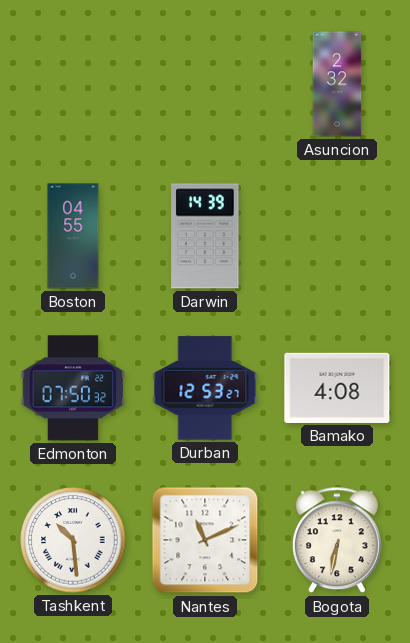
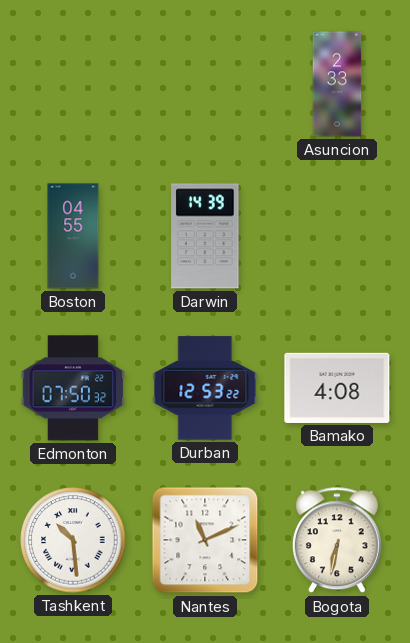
Asuncion: 2:32 -> 2:33 (337, 84)
Durban: 12:53:27 -> 12:53:22 (205, 388)
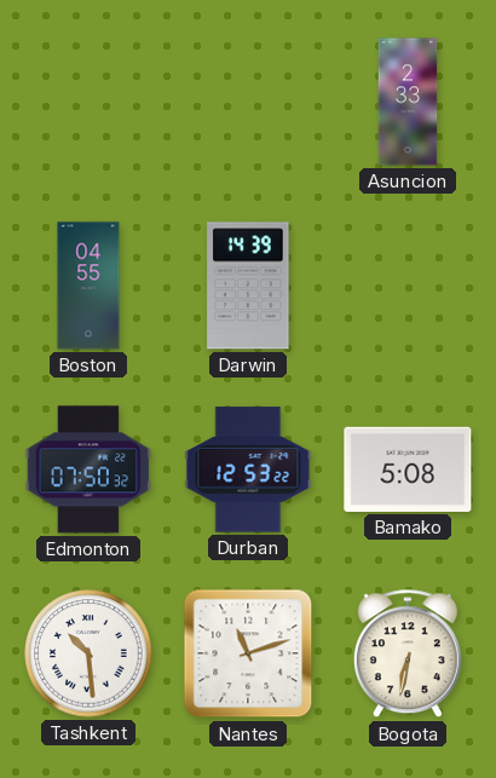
Bamako: 4:08 -> 5:08 (408, 469)
Nantes: 11:11 -> 11:12 (248, 653)
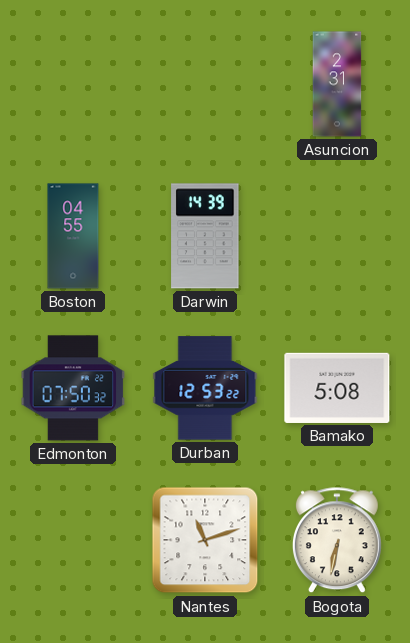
Asuncion: 2:33 -> 2:31 (337, 84)
Tashkent: 10:29 -> none (88, 653)
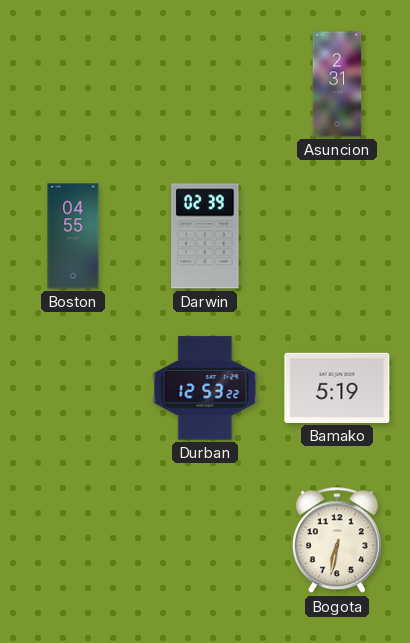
Darwin: 14:39 -> 02:39 (205, 236)
Edmonton: 07:50 -> none (73, 388)
Bamako: 5:08 -> 5:19 (337, 388)
Nantes: 11:12 -> none (205, 540)
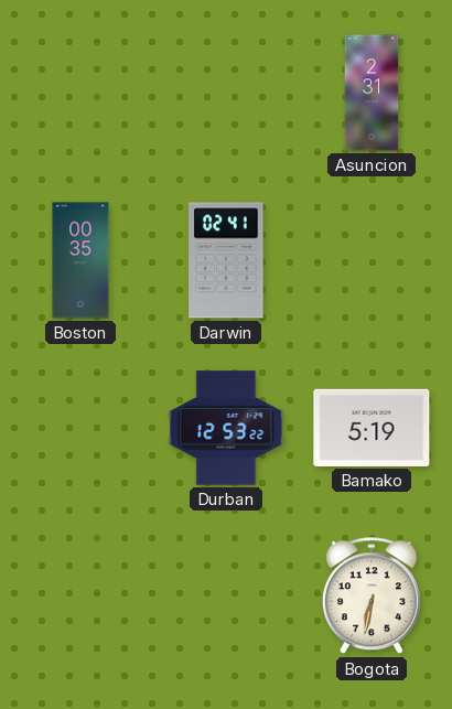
Boston: 04:55 -> 00:35 (80, 260)
Darwin: 02:39 -> 02:41 (226, 260)
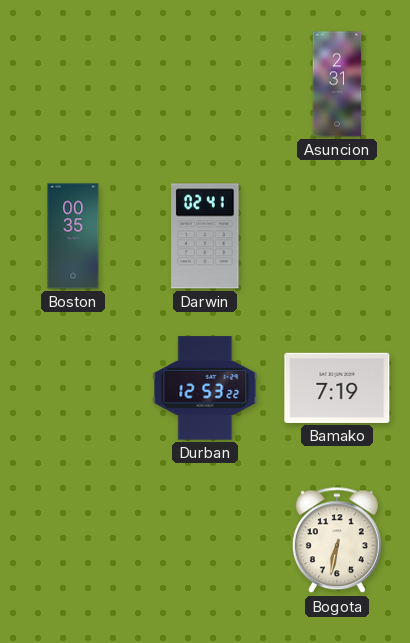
Bamako: 5:19 -> 7:19 (337, 388)
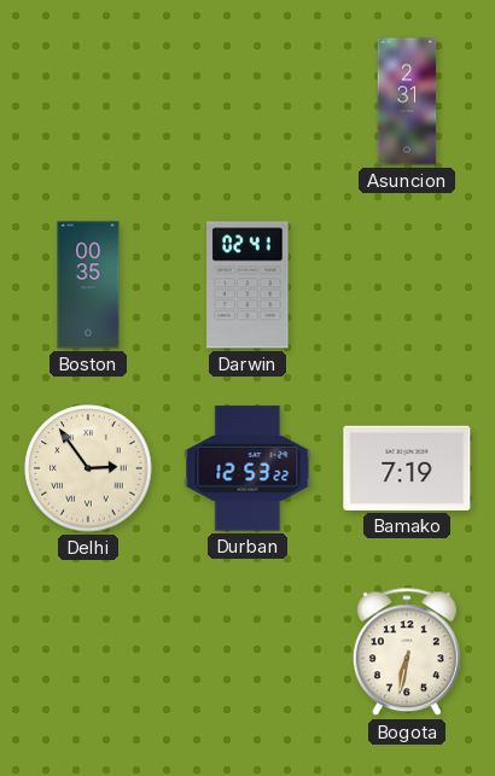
Delhi: none -> 2:54 (88, 468)
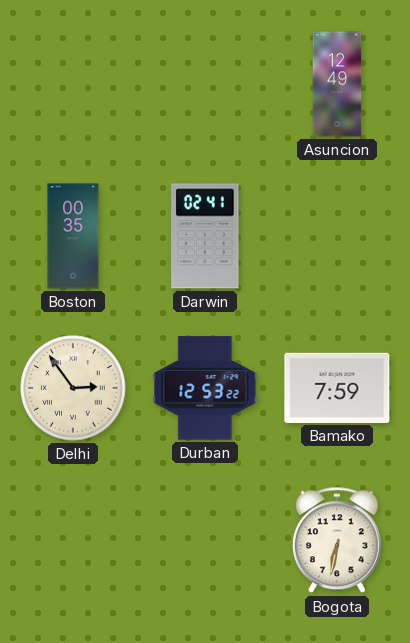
Asuncion: 2:31 -> 12:49 (337, 84)
Bamako: 7:19 -> 7:59 (337, 388)
